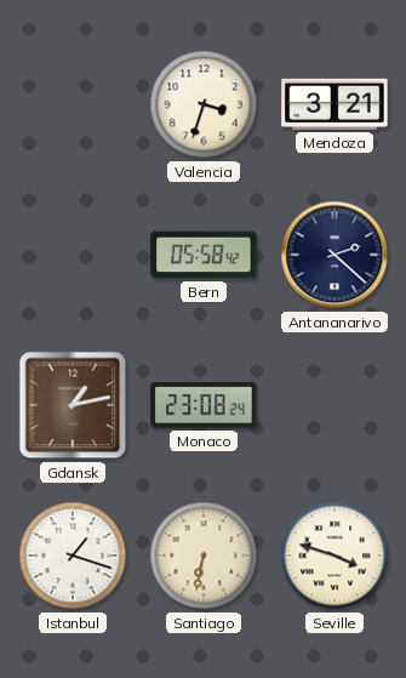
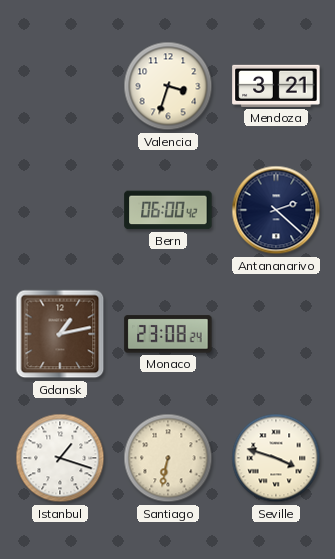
Bern: 05:58 -> 06:00 (168, 210)
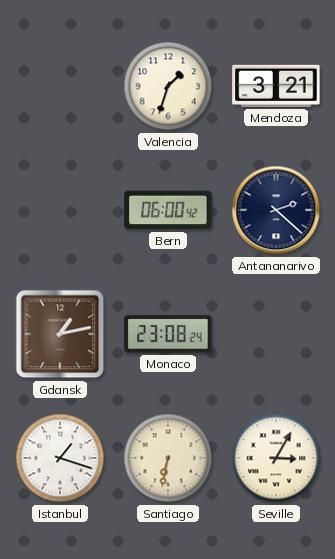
Valencia: 3:33 -> 1:33 (168, 86)
Seville: 3:48 -> 3:05 (276, 458)
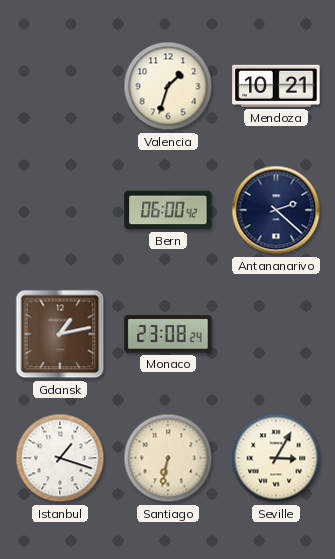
Mendoza: 3:21 -> 10:21 (276, 86)
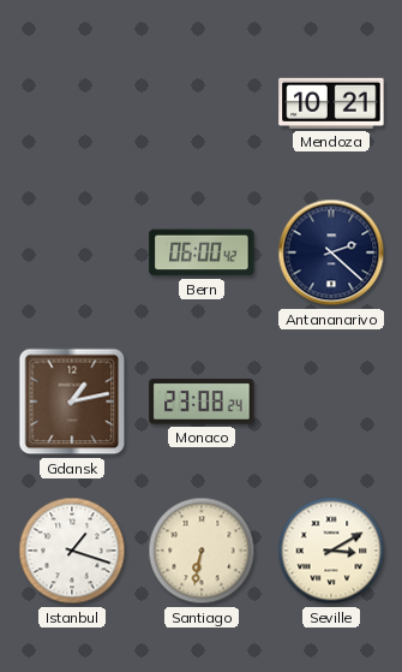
Valencia: 1:33 -> none (168, 86)
Seville: 3:05 -> 3:10 (331, 551)
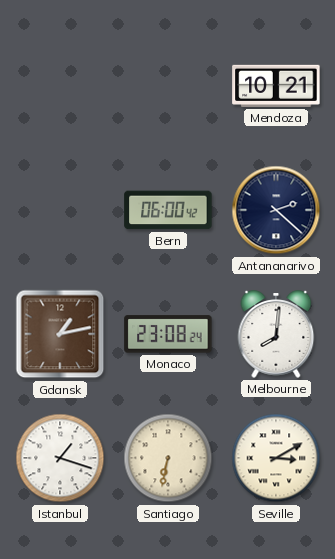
Melbourne: none -> 8:01 (276, 334)
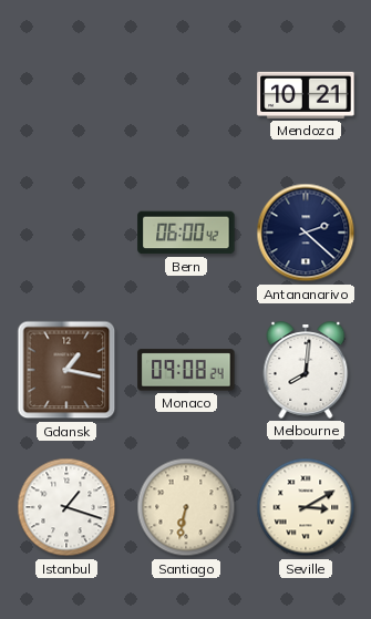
Gdansk: 1:13 -> 1:17 (66, 370)
Monaco: 23:08 -> 09:08 (186, 370)
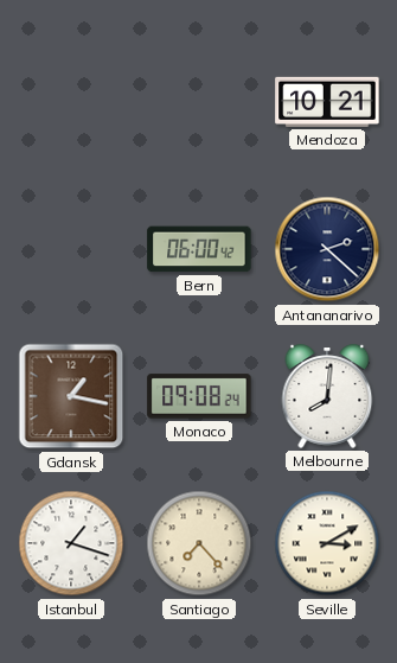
Santiago: 6:32 -> 7:23 (199, 543)
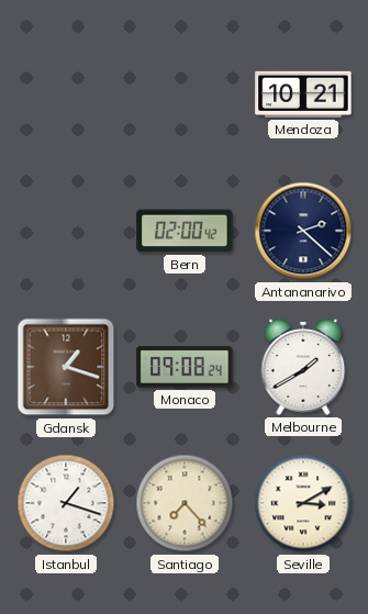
Bern: 06:00 -> 02:00 (185, 231)
Gdansk: 1:17 -> 1:18 (66, 367)
Melbourne: 8:01 -> 1:40 (303, 367)
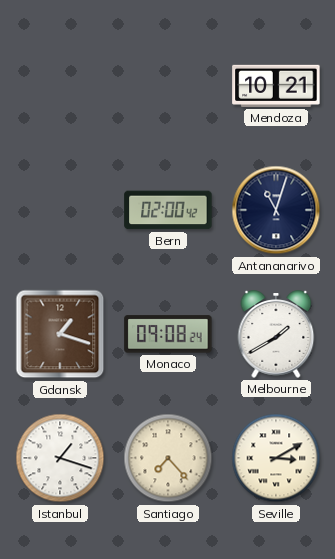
Antananarivo: 2:22 -> 11:03 (276, 210)
